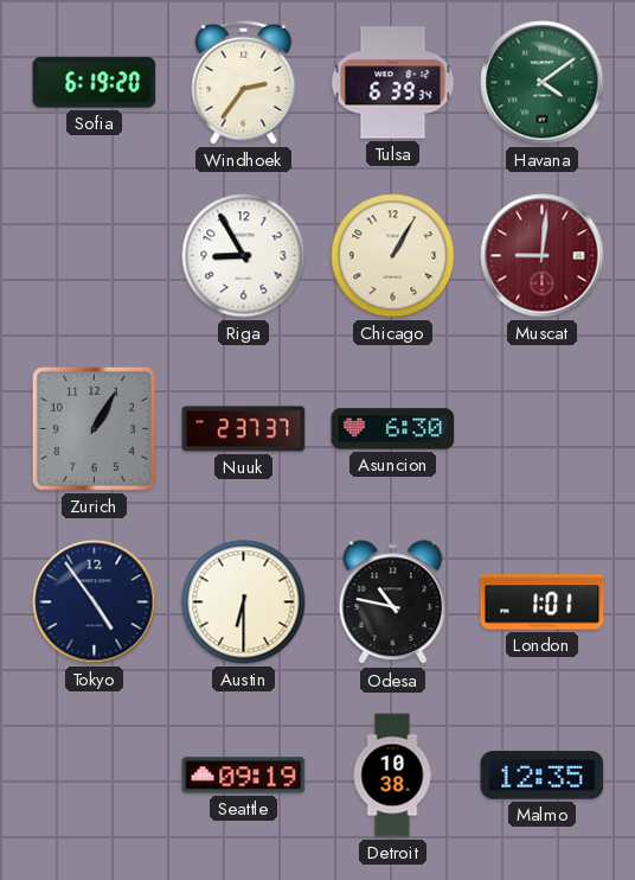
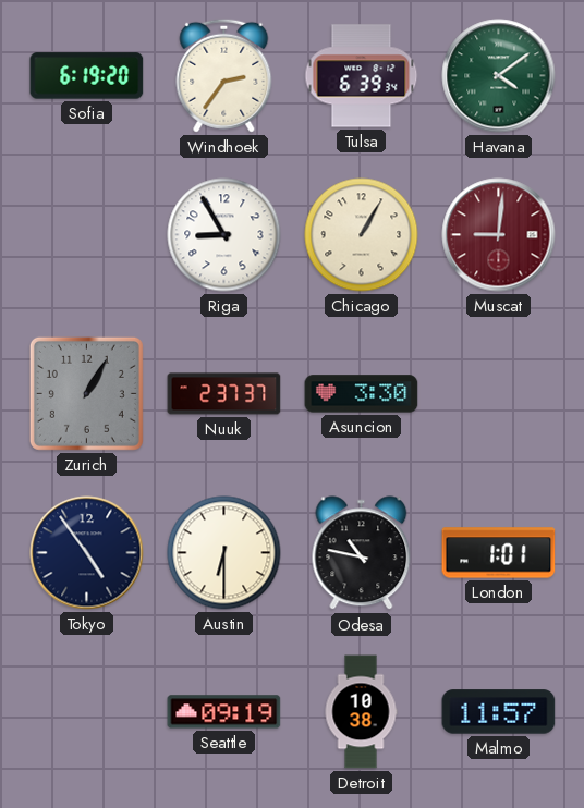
Asuncion: 6:30 -> 3:30 (362, 394)
Malmo: 12:35 -> 11:57 (499, 712)
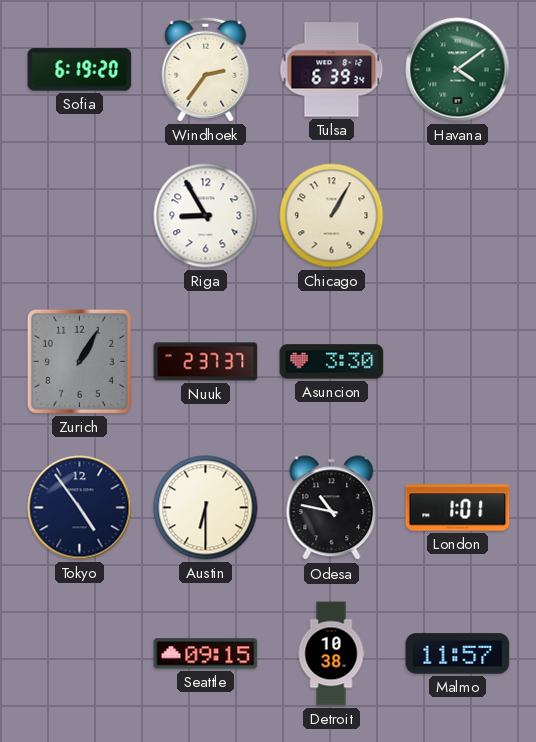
Muscat: 9:01 -> none (499, 235)
Seattle: 09:19 -> 09:15 (206, 654)
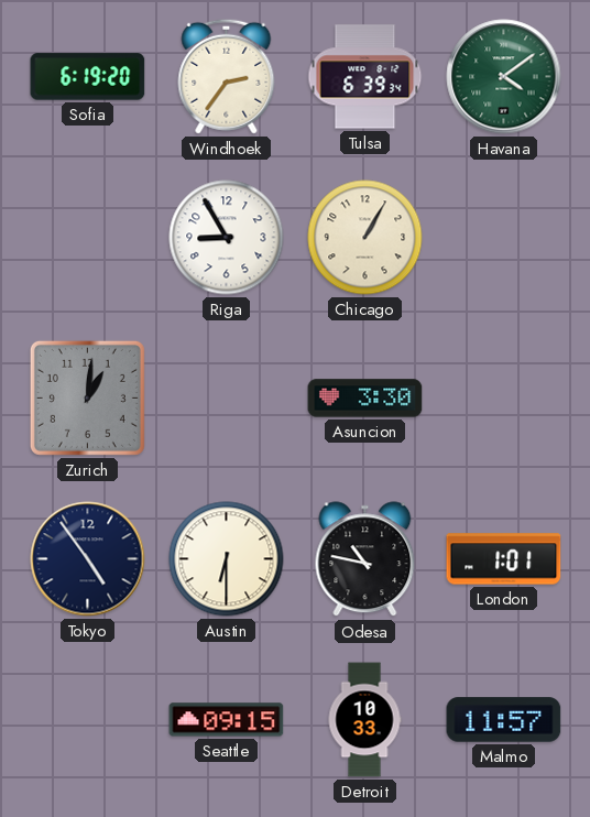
Zurich: 1:05 -> 1:01 (87, 397)
Nuuk: 2:37 -> none (206, 362)
Detroit: 10:38 -> 10:33 (364, 720)
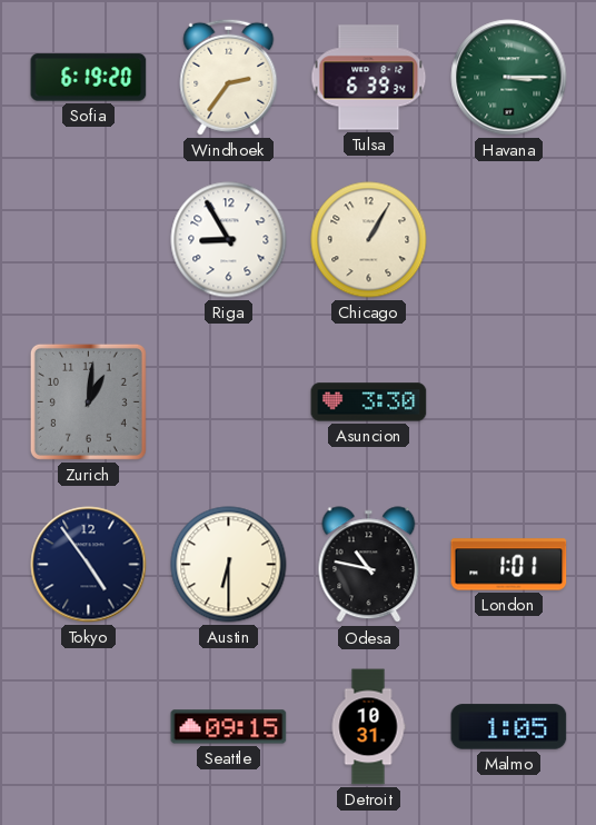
Havana: 4:09 -> 3:15 (509, 78)
Detroit: 10:33 -> 10:31 (368, 727)
Malmo: 11:57 -> 1:05 (509, 727)
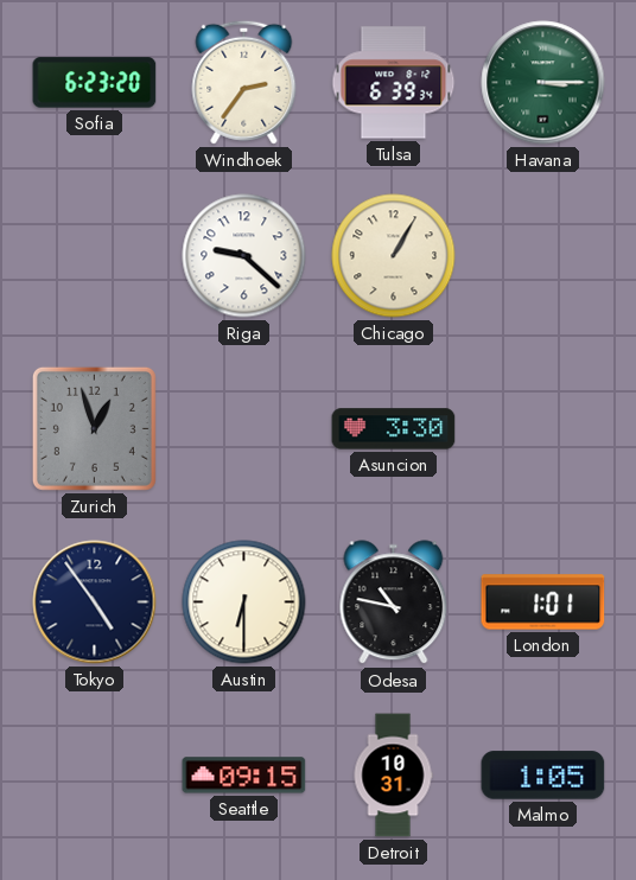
Sofia: 6:19 -> 6:23 (95, 83)
Riga: 8:55 -> 9:22 (244, 256)
Zurich: 1:01 -> 12:57 (94, 428)
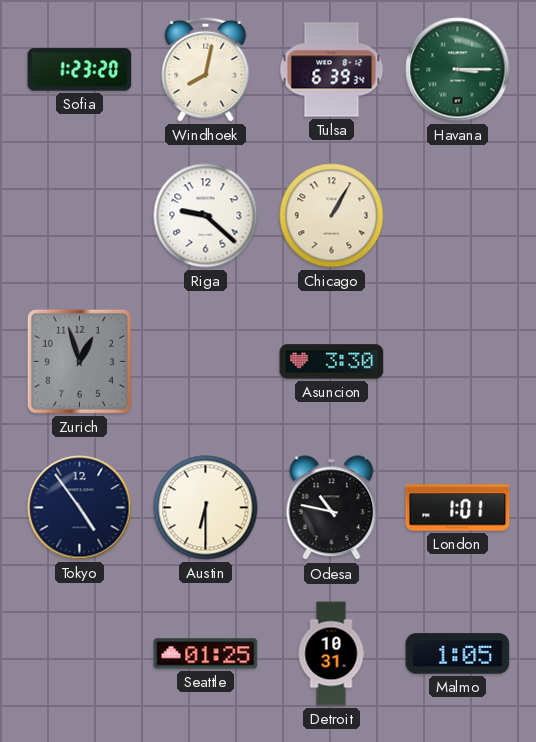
Sofia: 6:23 -> 1:23 (80, 70)
Windhoek: 2:36 -> 8:02 (206, 69)
Seattle: 09:15 -> 01:25 (206, 654)
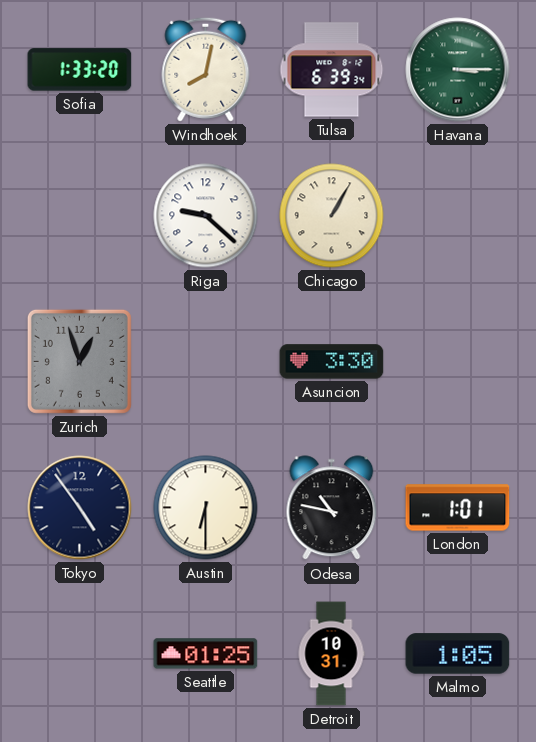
Sofia: 1:23 -> 1:33 (80, 70)
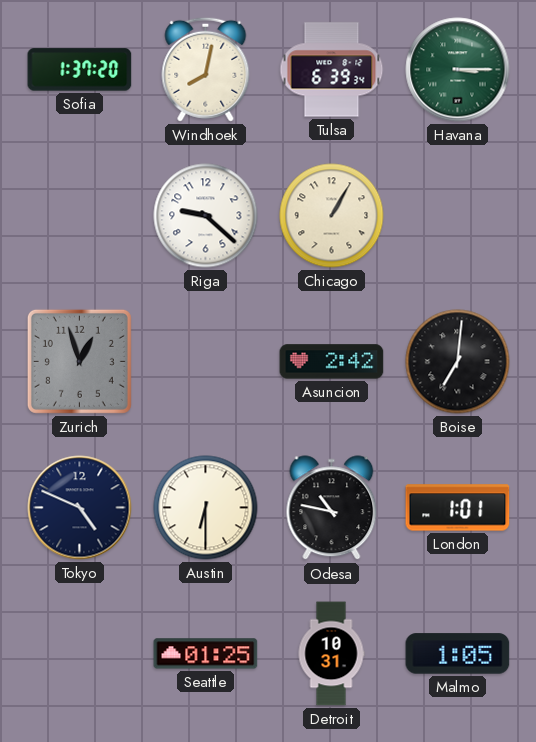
Sofia: 1:33 -> 1:37 (80, 70)
Asuncion: 3:30 -> 2:42 (332, 362)
Boise: none -> 7:01 (458, 362)
Tokyo: 4:54 -> 4:49 (80, 508)
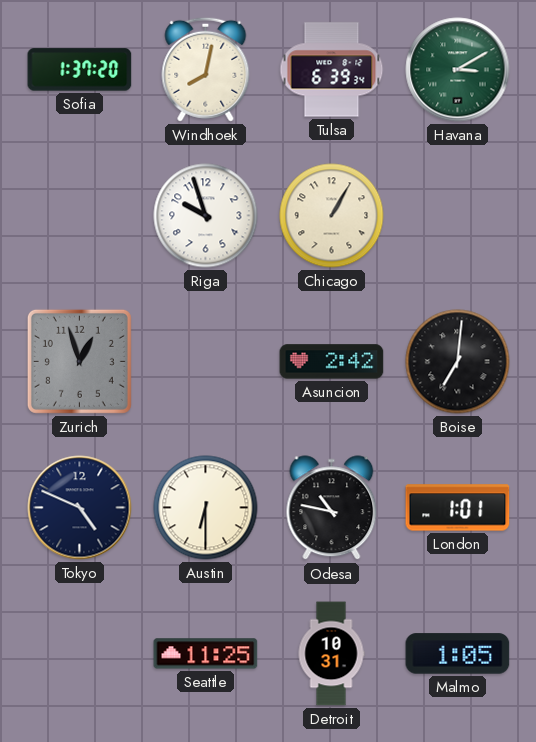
Havana: 3:15 -> 3:10 (458, 70)
Riga: 9:22 -> 9:57 (206, 216)
Seattle: 01:25 -> 11:25 (206, 654)
